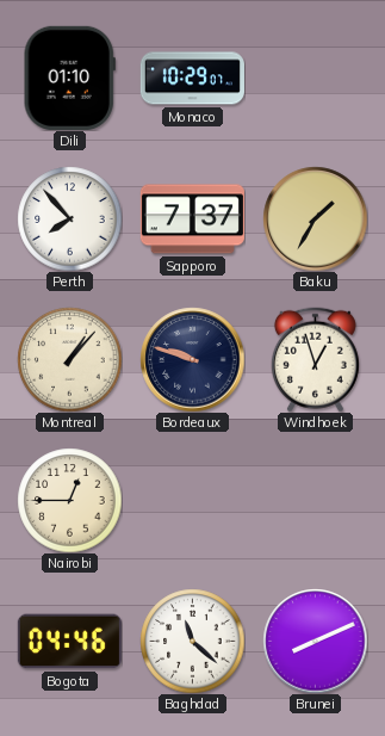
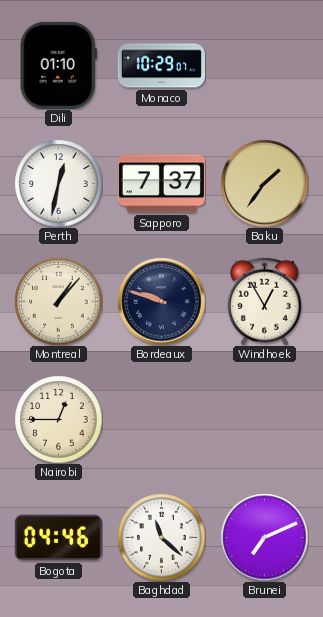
Perth: 7:53 -> 12:32 (58, 183)
Baku: 1:35 -> 1:36 (264, 183)
Windhoek: 12:57 -> 12:55 (264, 301)
Brunei: 8:11 -> 7:11 (264, 537)
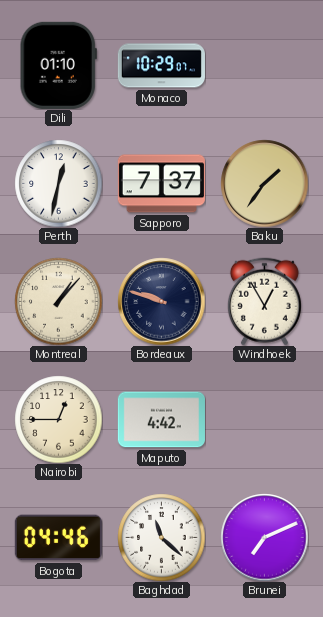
Maputo: none -> 4:42 (161, 420)
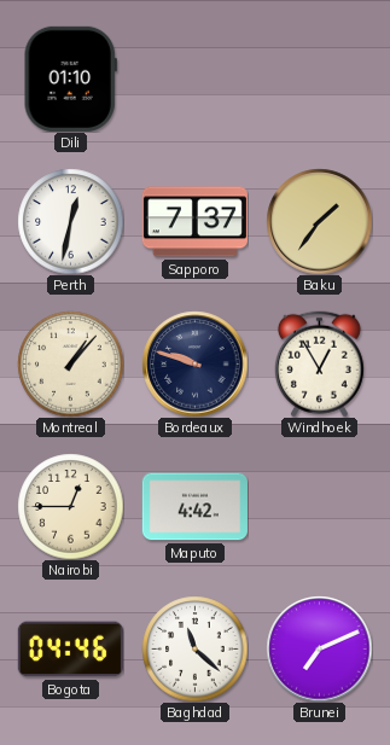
Monaco: 10:29 -> none (161, 66)
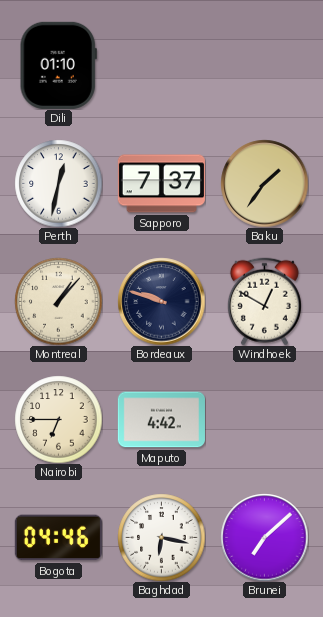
Windhoek: 12:55 -> 12:50 (264, 301)
Nairobi: 12:45 -> 6:45 (58, 419)
Baghdad: 11:22 -> 6:17 (161, 537)
Brunei: 7:11 -> 7:08 (264, 537)
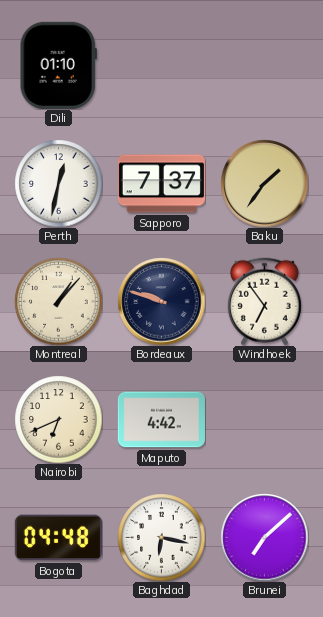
Windhoek: 12:50 -> 6:54 (264, 301)
Nairobi: 6:45 -> 6:41 (58, 419)
Bogota: 04:46 -> 04:48 (58, 538)
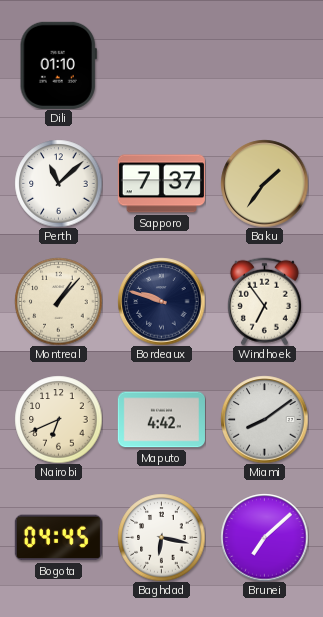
Perth: 12:32 -> 11:08 (58, 183)
Miami: none -> 8:09 (264, 419)
Bogota: 04:48 -> 04:45 (58, 538)
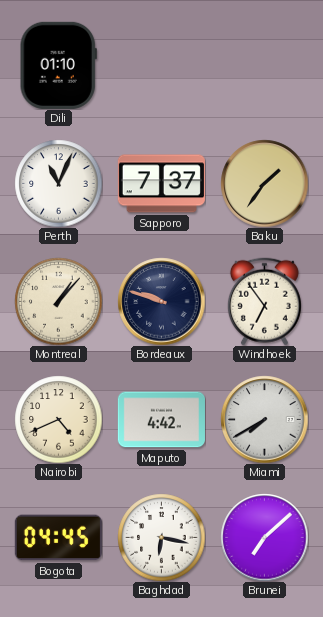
Perth: 11:08 -> 11:04 (58, 183)
Nairobi: 6:41 -> 4:41 (58, 419)
Miami: 8:09 -> 7:40 (264, 419)
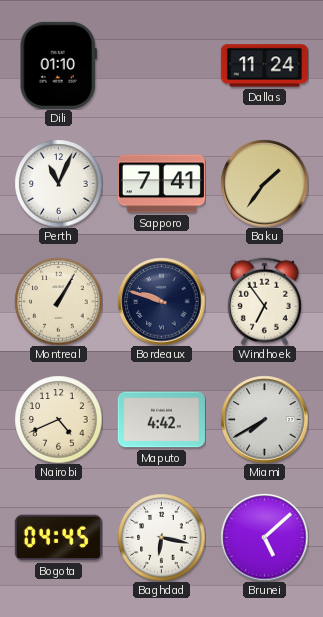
Dallas: none -> 11:24 (264, 66)
Sapporo: 7:37 -> 7:41 (161, 184)
Montreal: 1:07 -> 1:05 (58, 301)
Brunei: 7:08 -> 5:08 (264, 537)
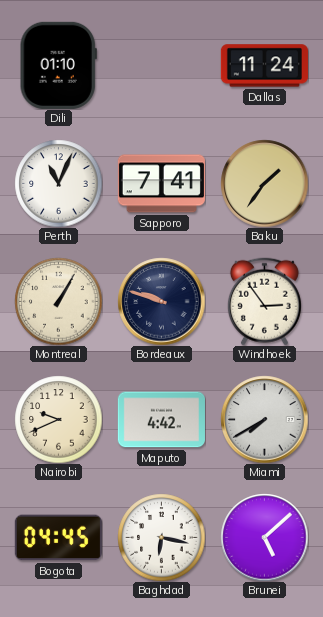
Windhoek: 6:54 -> 2:54 (264, 301)
Nairobi: 4:41 -> 9:41 (58, 419)
